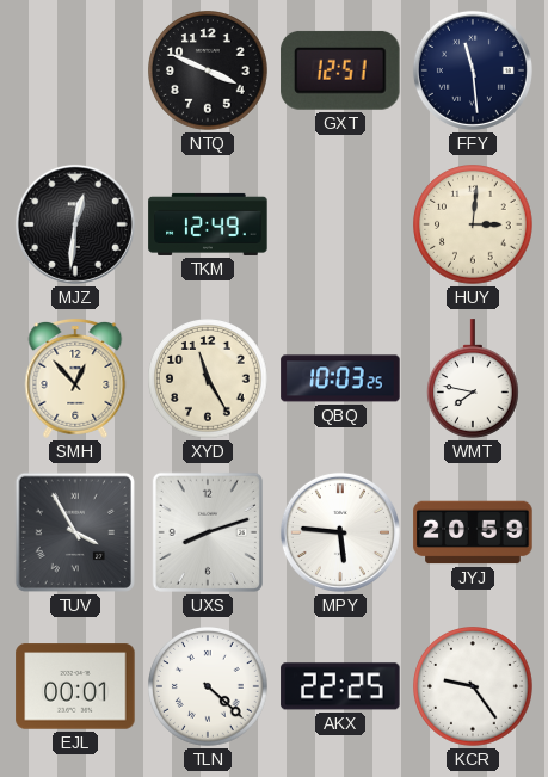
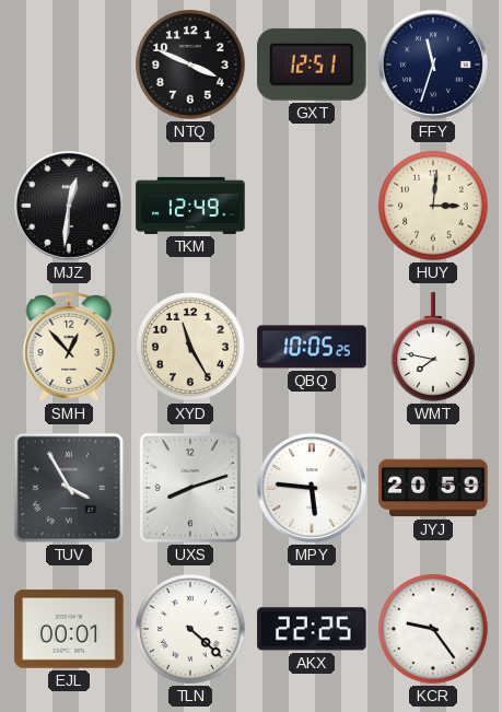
FFY: 11:29 -> 11:33 (433, 65)
QBQ: 10:03 -> 10:05 (312, 347)
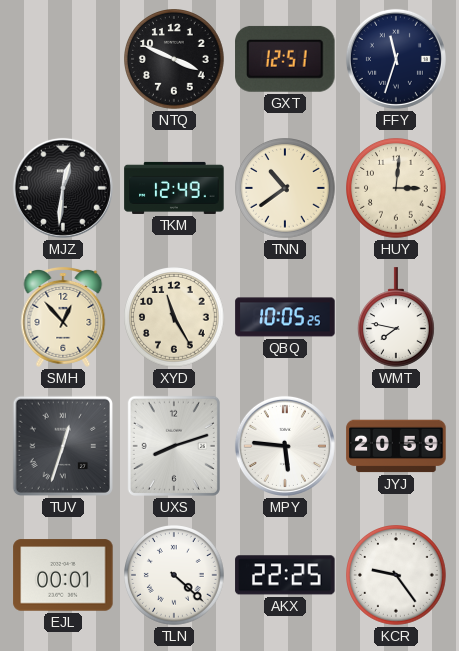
TNN: none -> 10:39 (286, 189)
TUV: 3:55 -> 12:33 (63, 446)
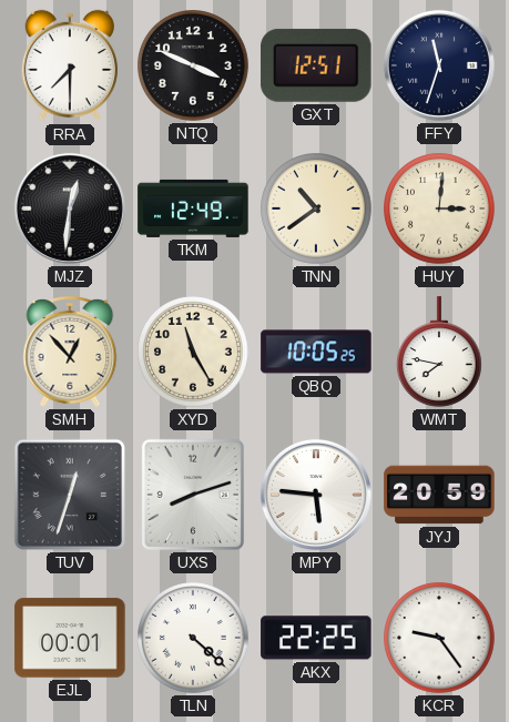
RRA: none -> 7:30 (69, 65)
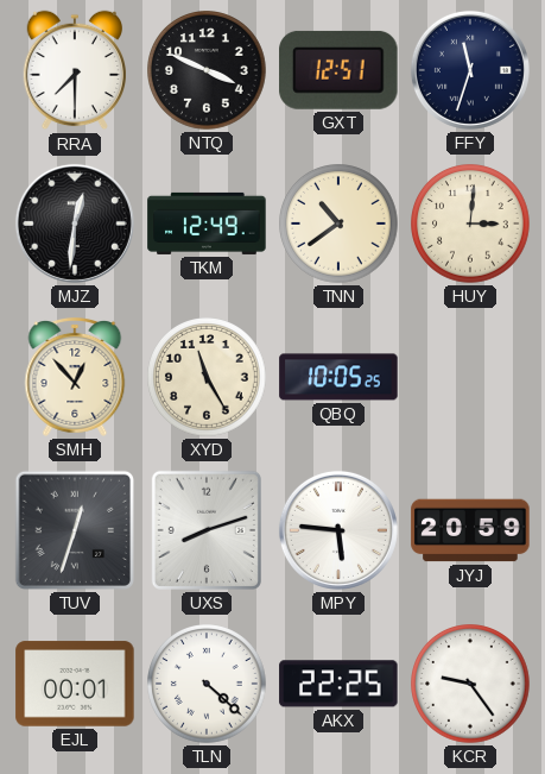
WMT: 7:47 -> none (439, 352)
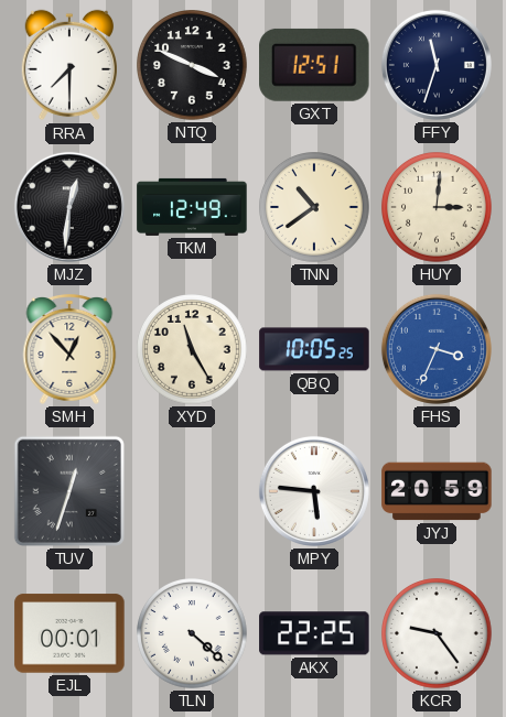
FHS: none -> 3:34 (437, 349)
UXS: 8:12 -> none (207, 530)
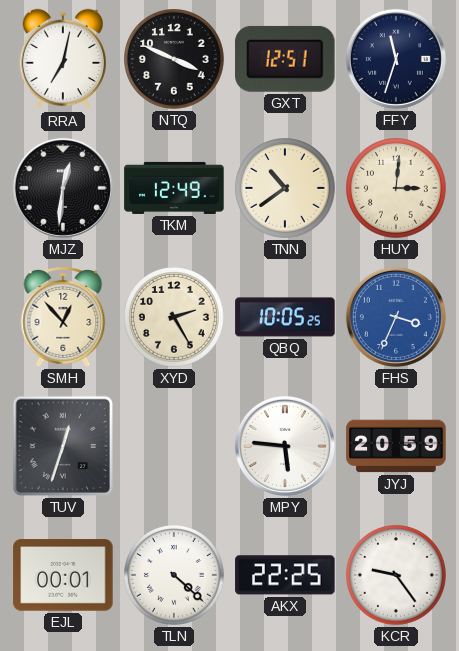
RRA: 7:30 -> 7:02 (62, 59)
XYD: 11:25 -> 2:25 (175, 318)
